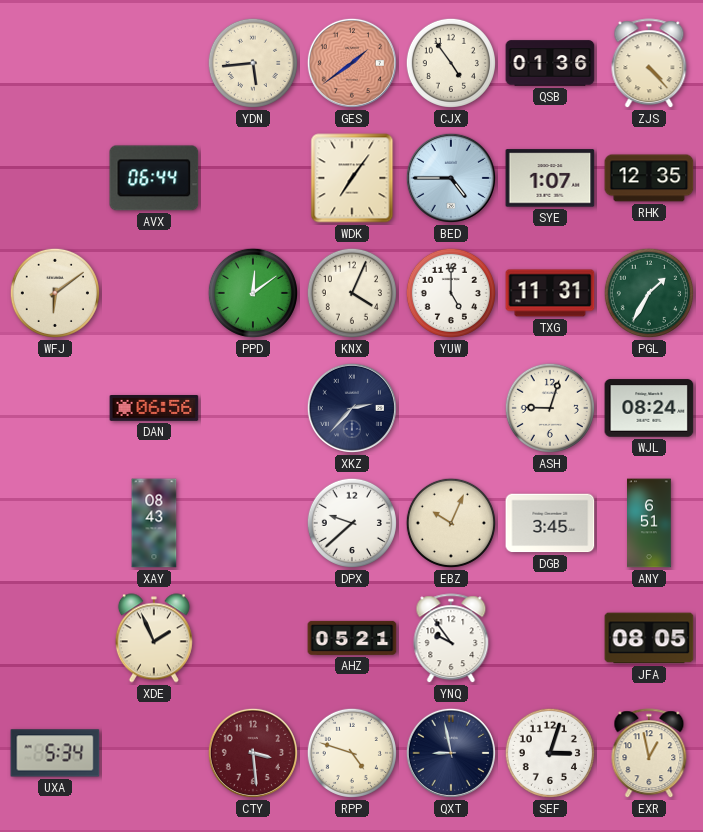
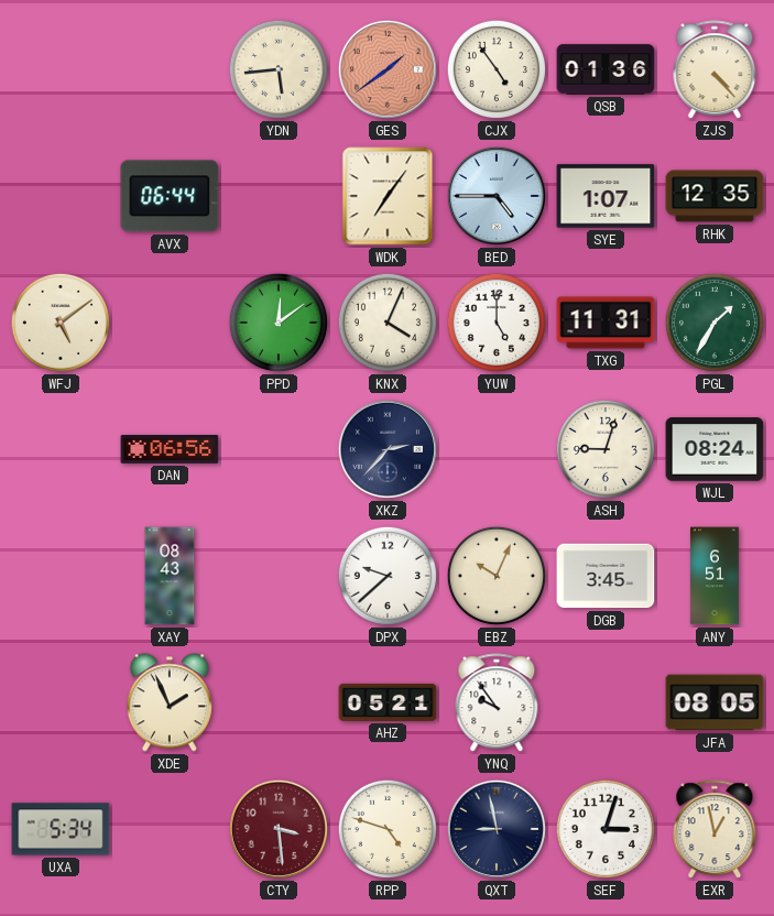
WFJ: 6:09 -> 5:09 (61, 323)
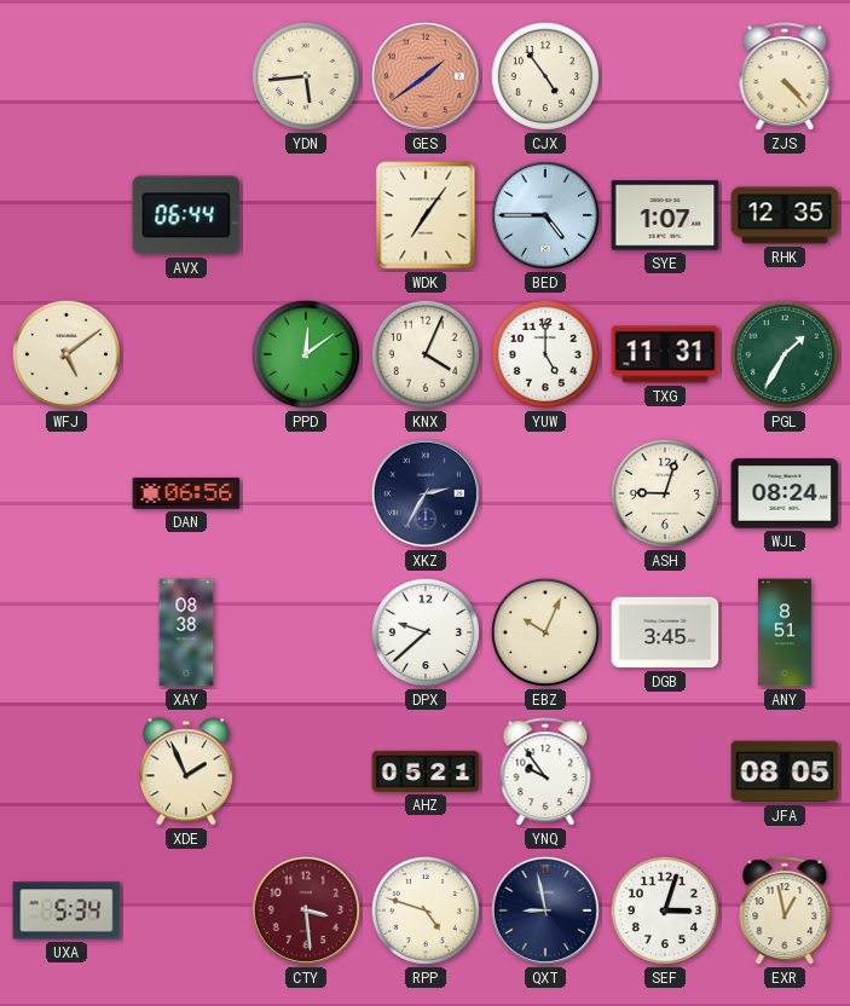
QSB: 01:36 -> none (606, 69)
XKZ: 2:37 -> 2:35 (426, 493)
XAY: 08:43 -> 08:38 (186, 632)
ANY: 6:51 -> 8:51 (786, 632)
